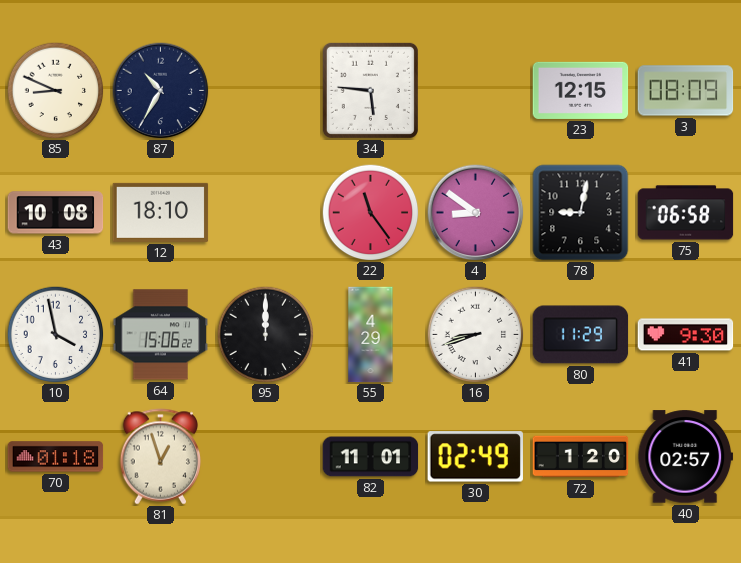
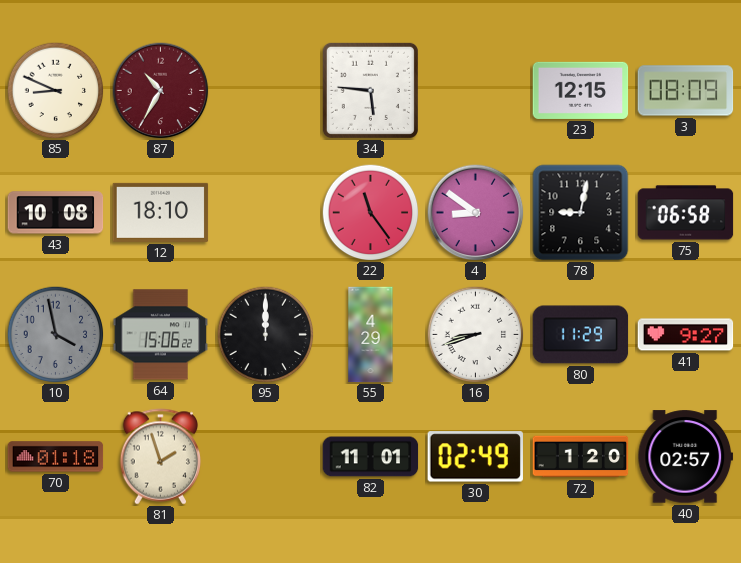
87 dial: navy -> burgundy (161, 91)
10 dial: white -> grey (55, 334)
41: 9:30 -> 9:27 (686, 335)
81: 12:57 -> 1:57 (161, 457)
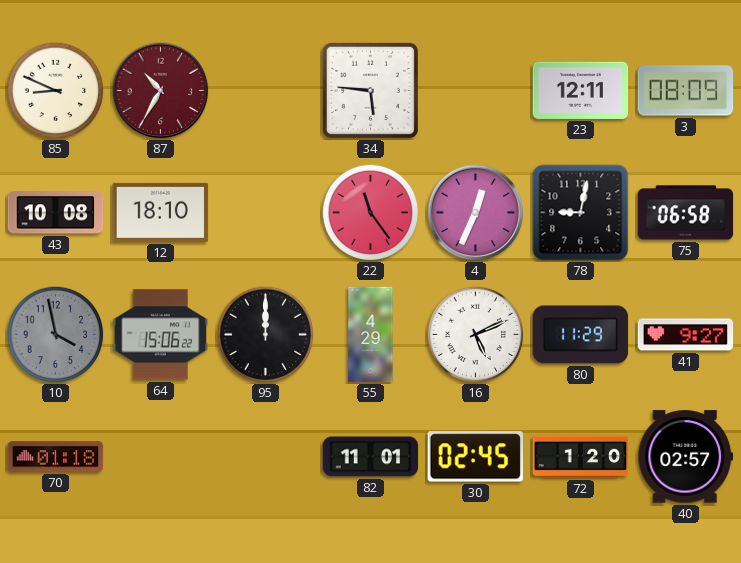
23: 12:15 -> 12:11 (581, 90)
4: 8:51 -> 12:34 (476, 213)
16: 8:42 -> 5:11 (475, 334)
81: 1:57 -> none (161, 457)
30: 02:49 -> 02:45 (475, 457)
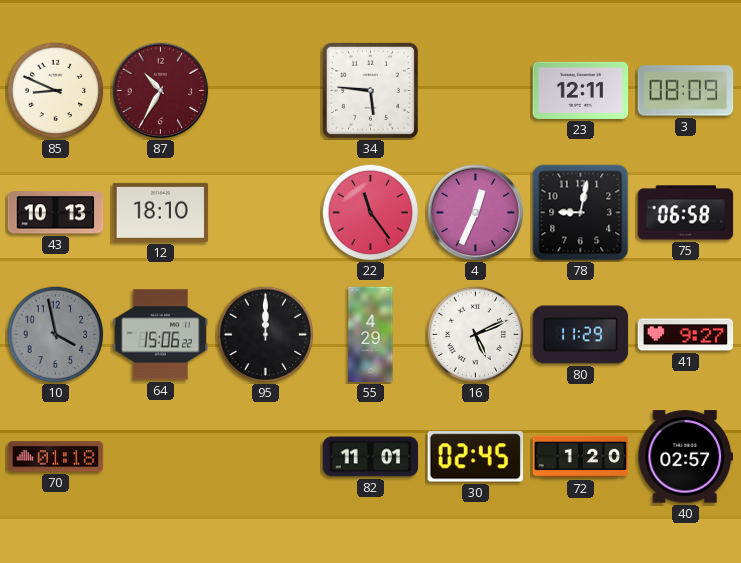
43: 10:08 -> 10:13 (56, 213)
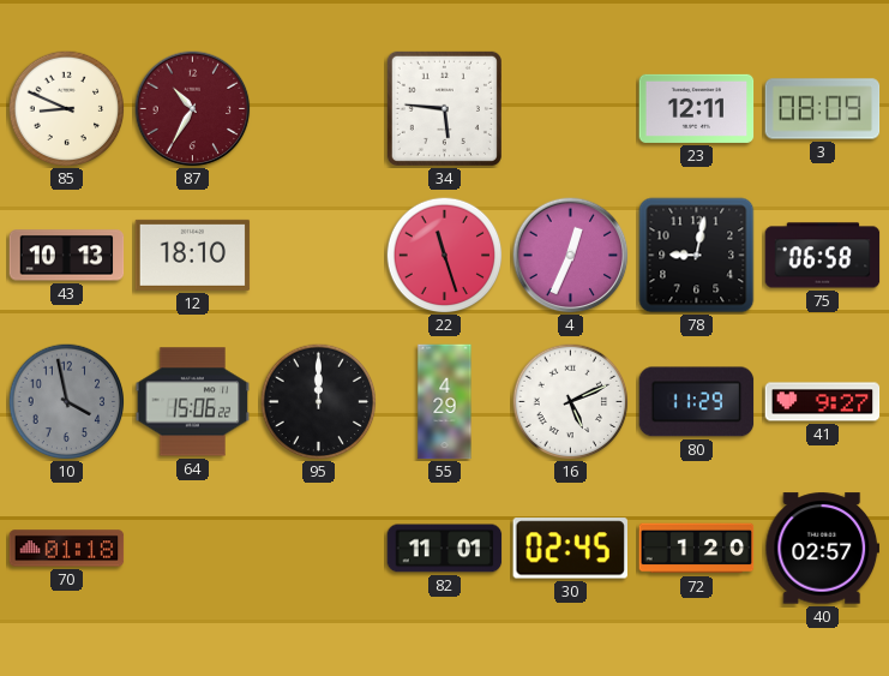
22: 11:24 -> 11:27 (444, 255)
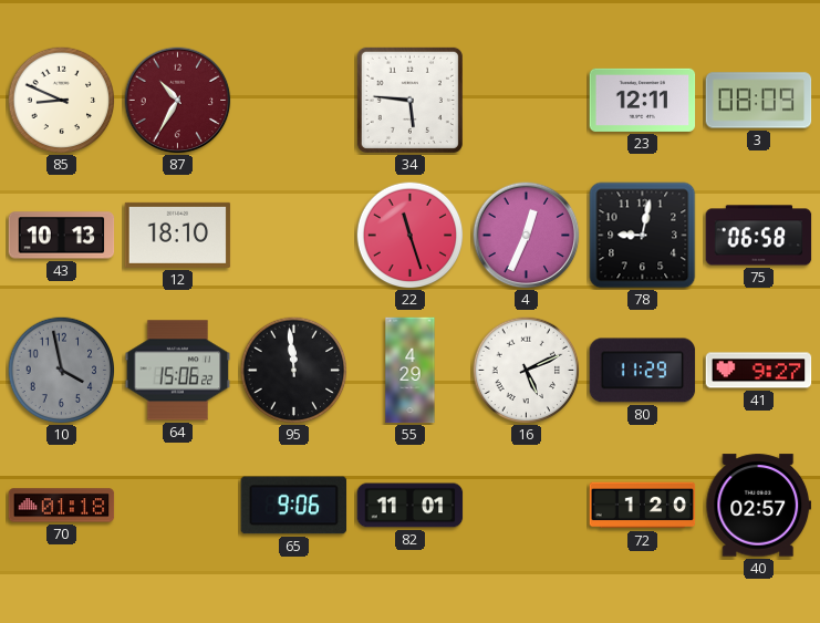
95: 12:00 -> 11:59 (293, 370)
65: none -> 9:06 (294, 506)
30: 02:45 -> none (570, 549)
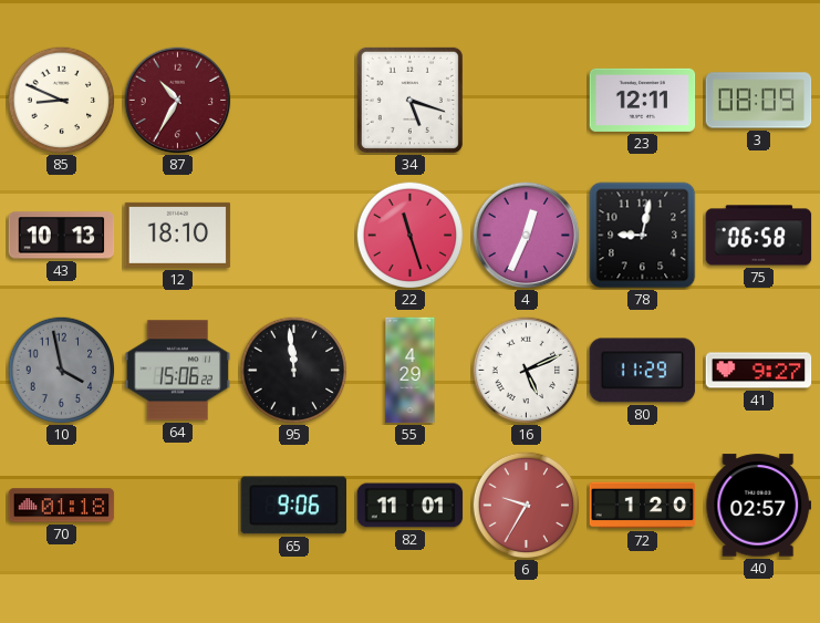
34: 5:46 -> 5:18 (409, 100)
6: none -> 9:35 (526, 505)
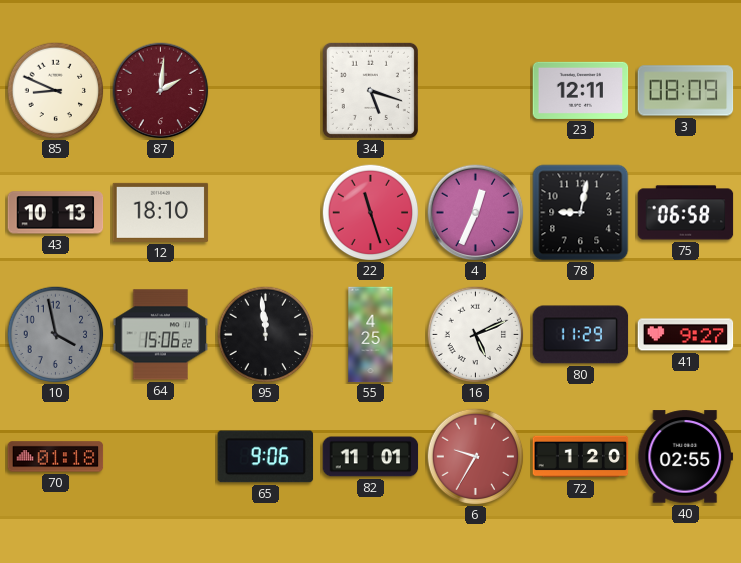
87: 10:35 -> 2:01 (161, 91)
55: 4:29 -> 4:25 (371, 335)
40: 02:57 -> 02:55 (686, 457)
